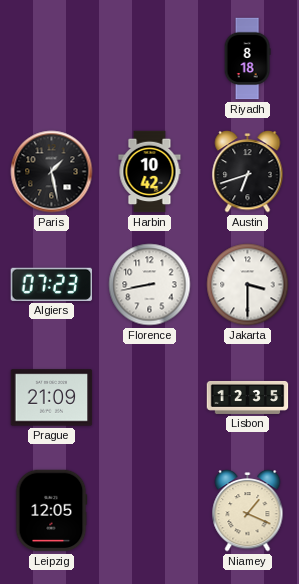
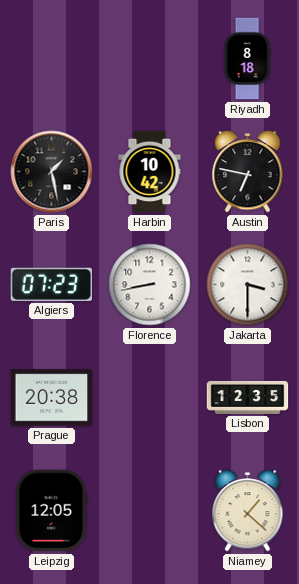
Austin: 6:42 -> 6:47 (248, 172)
Prague: 21:09 -> 20:38 (52, 398)
Niamey: 1:19 -> 1:22 (248, 511)
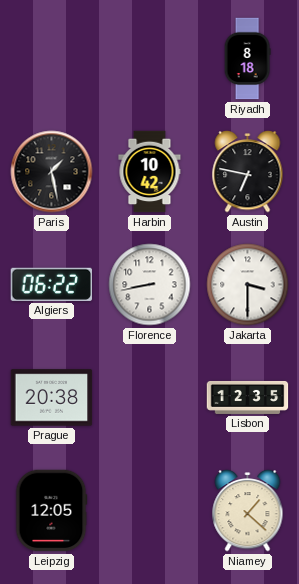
Algiers: 07:23 -> 06:22 (51, 284)
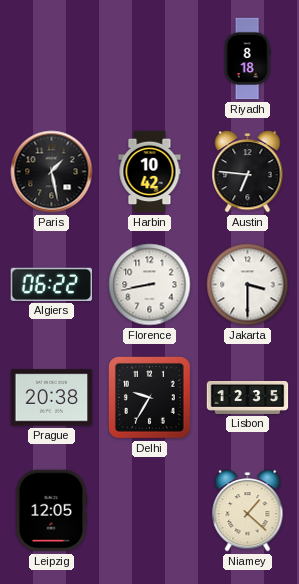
Austin: 6:47 -> 6:46 (248, 172)
Delhi: none -> 9:35 (150, 398)
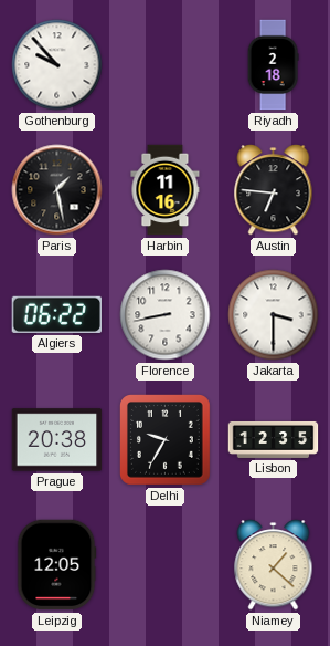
Gothenburg: none -> 9:53 (57, 65)
Riyadh: 8:18 -> 2:18 (273, 65)
Harbin: 10:42 -> 11:16 (166, 190)
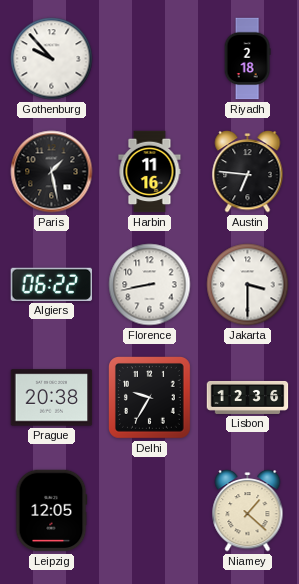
Lisbon: 12:35 -> 12:36 (248, 397)
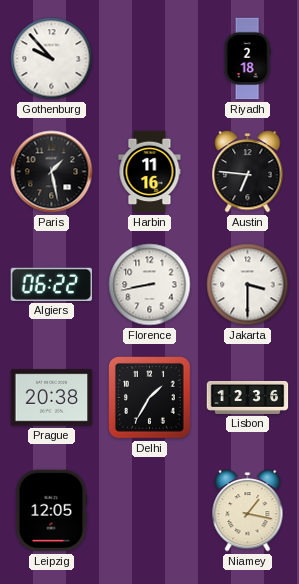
Delhi: 9:35 -> 1:35 (150, 398)
Niamey: 1:22 -> 1:17 (248, 511)
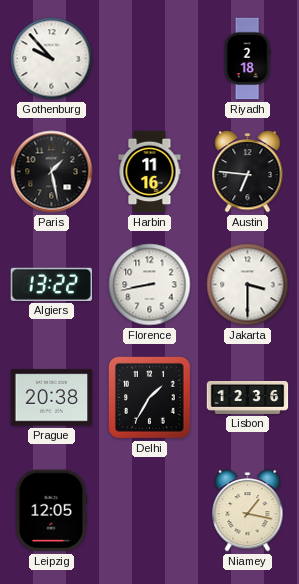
Algiers: 06:22 -> 13:22 (51, 284)
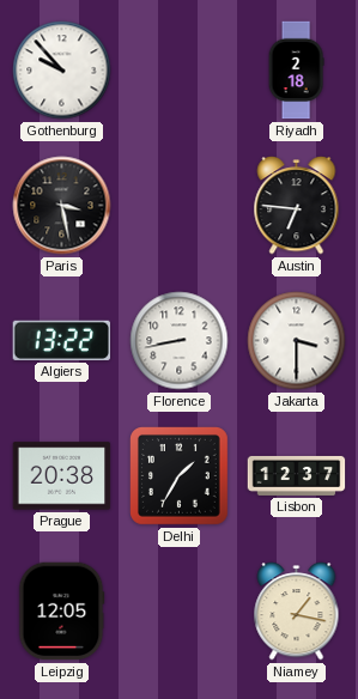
Paris: 1:28 -> 3:28 (62, 206)
Harbin: 11:16 -> none (150, 172)
Lisbon: 12:36 -> 12:37 (297, 475)
